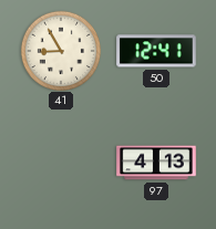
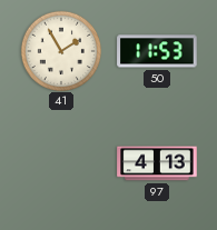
41: 8:55 -> 1:55 (60, 50)
50: 12:41 -> 11:53 (157, 51)
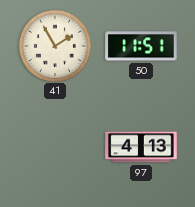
50: 11:53 -> 11:51 (141, 46)
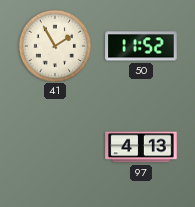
50: 11:51 -> 11:52 (141, 46)
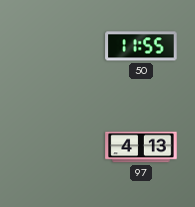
41: 1:55 -> none (54, 45)
50: 11:52 -> 11:55 (141, 46)
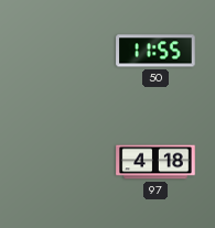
97: 4:13 -> 4:18 (155, 162)
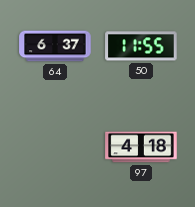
64: none -> 6:37 (55, 46)
